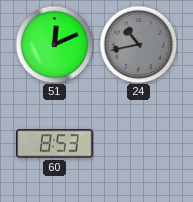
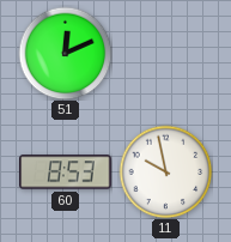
24: 10:43 -> none (138, 44)
11: none -> 9:58 (165, 171)
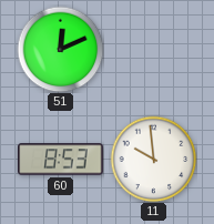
11: 9:58 -> 9:59 (153, 159)
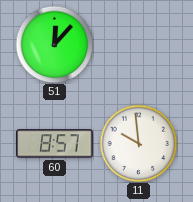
51: 12:11 -> 12:07 (54, 44)
60: 8:53 -> 8:57 (55, 144)
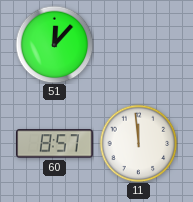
11: 9:59 -> 11:59 (138, 143)
